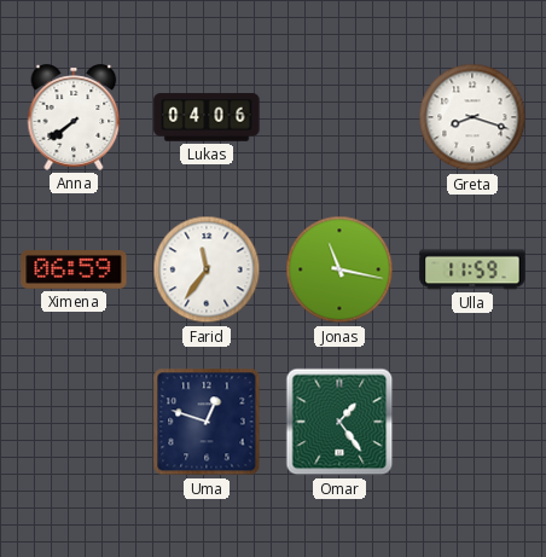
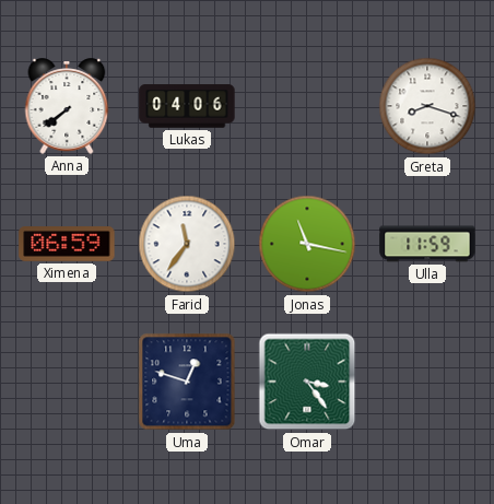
Omar: 1:24 -> 3:24 (307, 382)
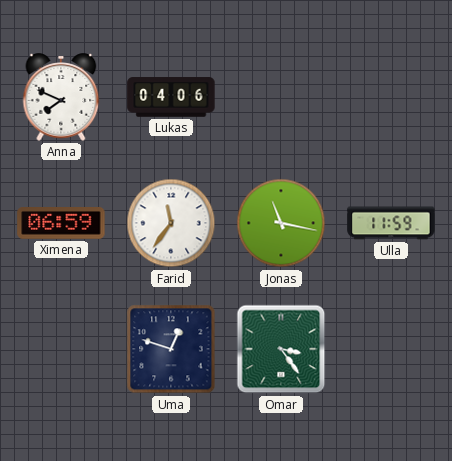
Anna: 7:39 -> 7:49 (61, 97)
Greta: 8:18 -> none (427, 106)
